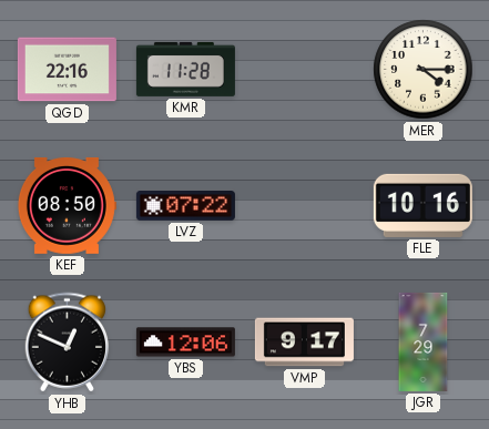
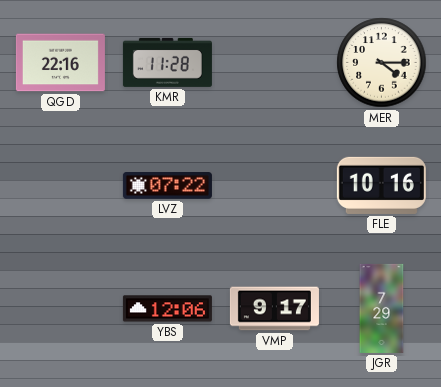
KEF: 08:50 -> none (67, 205)
YHB: 12:49 -> none (68, 343)
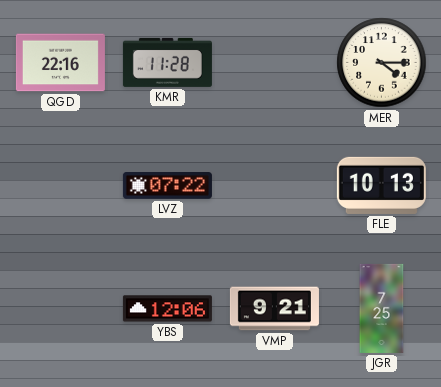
FLE: 10:16 -> 10:13 (381, 185)
VMP: 9:17 -> 9:21 (274, 309)
JGR: 7:29 -> 7:25 (382, 308)
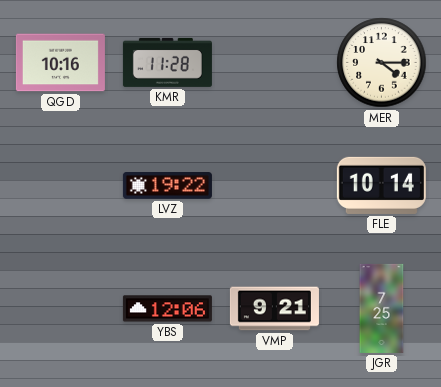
QGD: 22:16 -> 10:16 (60, 63)
LVZ: 07:22 -> 19:22 (167, 186)
FLE: 10:13 -> 10:14 (381, 185)
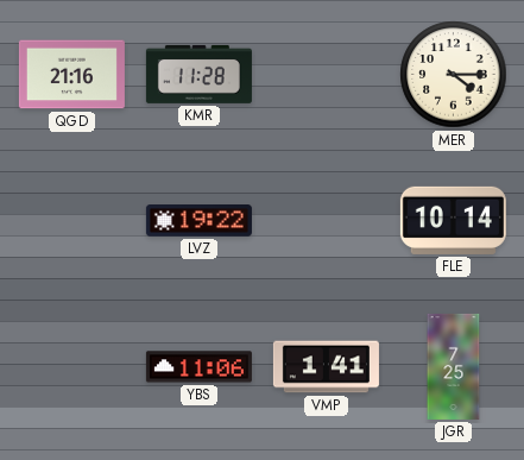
QGD: 10:16 -> 21:16 (71, 75)
YBS: 12:06 -> 11:06 (198, 367)
VMP: 9:21 -> 1:41 (326, 367)
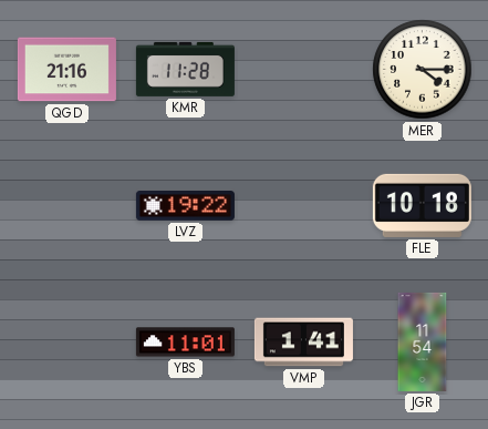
FLE: 10:14 -> 10:18 (422, 205)
YBS: 11:06 -> 11:01 (185, 343)
JGR: 7:25 -> 11:54 (423, 341)
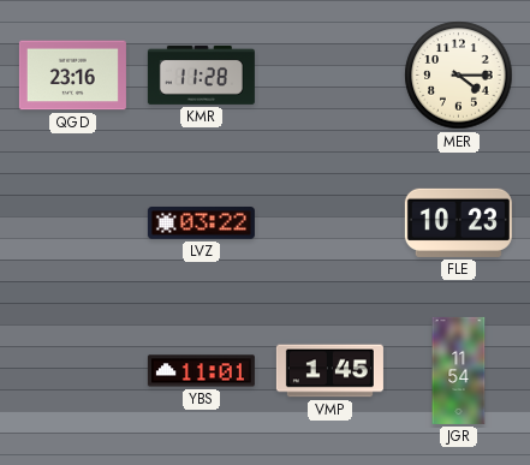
QGD: 21:16 -> 23:16 (72, 76)
LVZ: 19:22 -> 03:22 (201, 223)
FLE: 10:18 -> 10:23 (458, 222)
VMP: 1:41 -> 1:45 (329, 371)
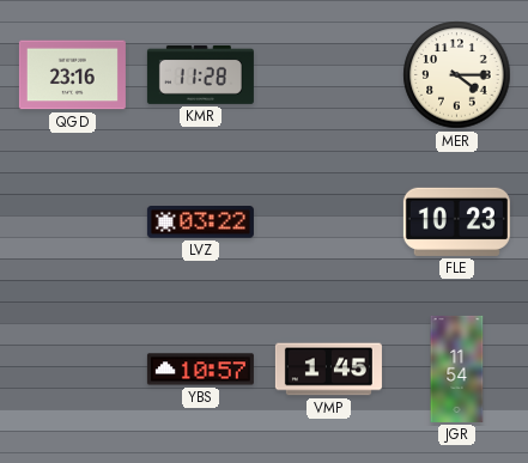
YBS: 11:01 -> 10:57 (200, 370)
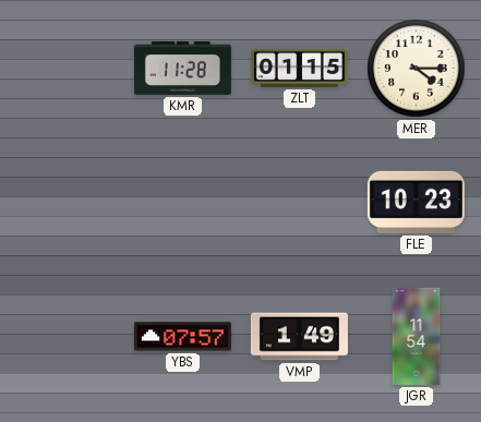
QGD: 23:16 -> none (72, 75)
ZLT: none -> 01:15 (299, 68)
LVZ: 03:22 -> none (200, 223)
YBS: 10:57 -> 07:57 (182, 337)
VMP: 1:45 -> 1:49 (299, 337)
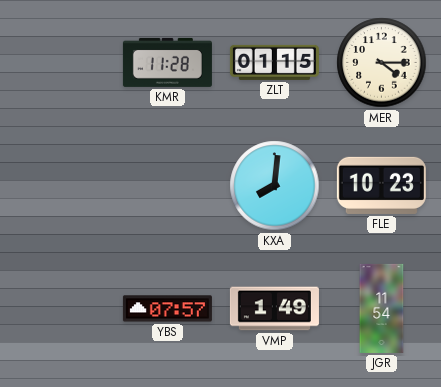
KXA: none -> 8:01 (275, 186)
